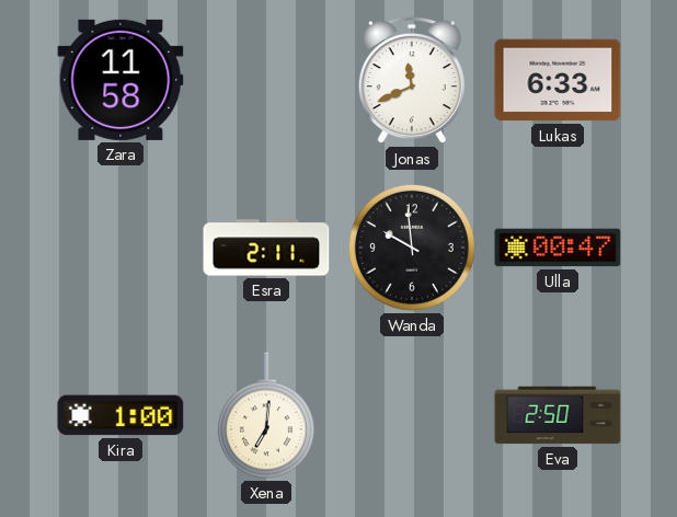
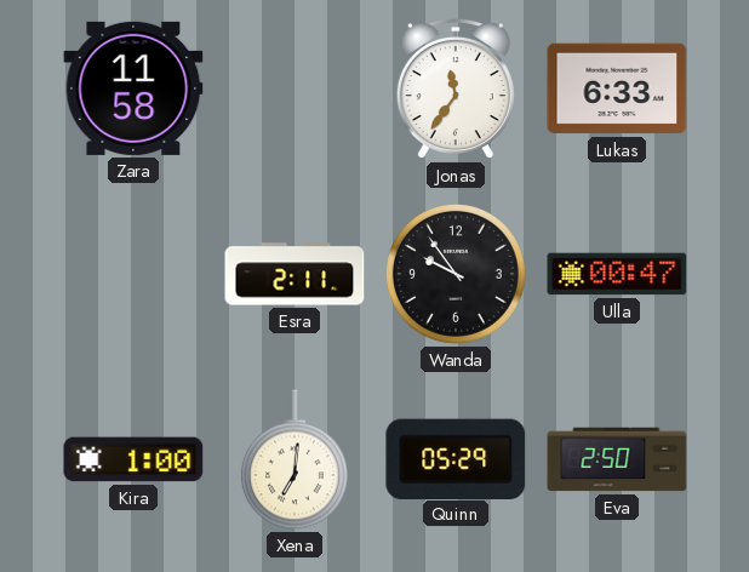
Jonas: 11:41 -> 11:36 (456, 88)
Wanda: 9:59 -> 9:54 (456, 274)
Quinn: none -> 05:29 (456, 458)
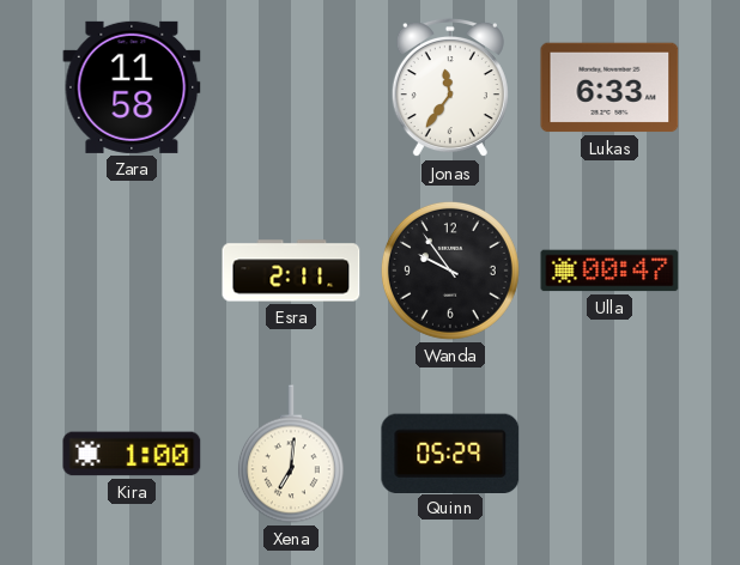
Eva: 2:50 -> none (617, 459)
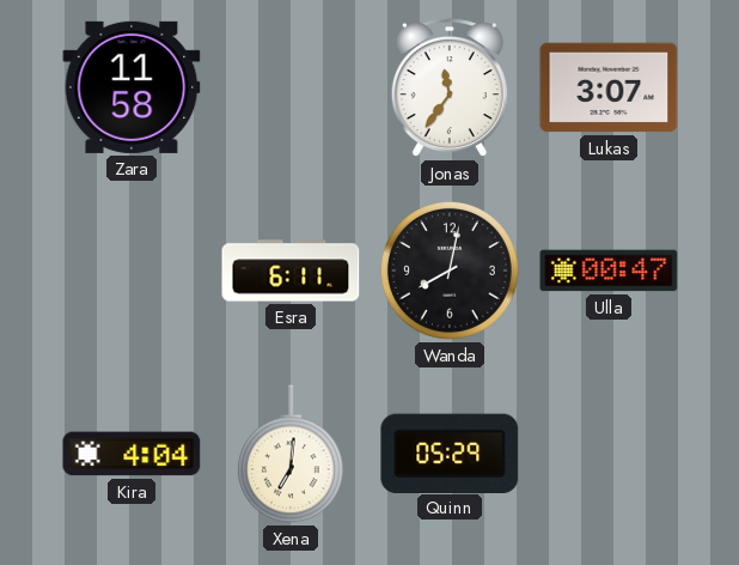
Lukas: 6:33 -> 3:07 (609, 87)
Esra: 2:11 -> 6:11 (291, 271)
Wanda: 9:54 -> 8:02 (450, 271)
Kira: 1:00 -> 4:04 (132, 454)
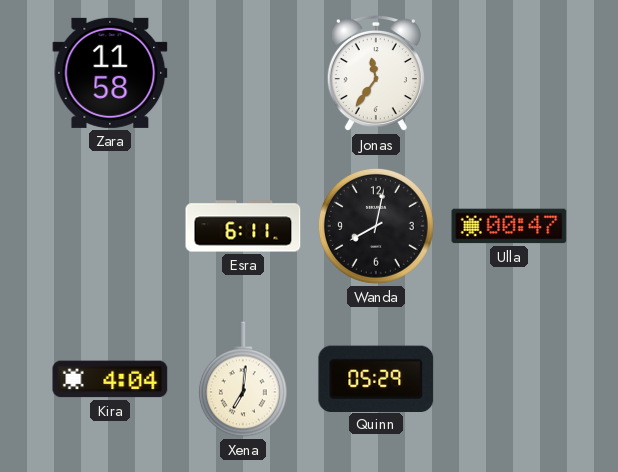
Lukas: 3:07 -> none (609, 87)
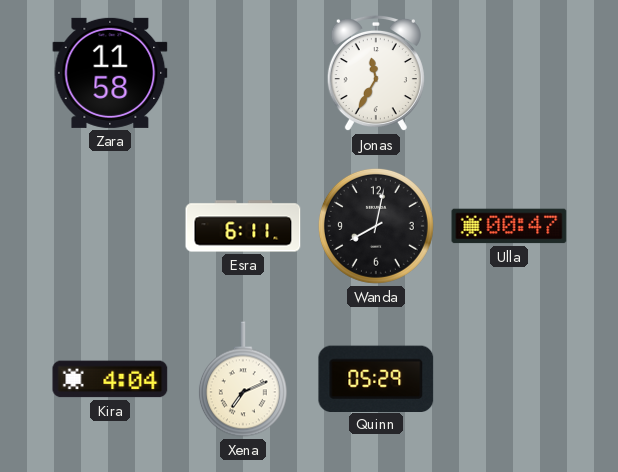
Jonas: 11:36 -> 11:35 (376, 73)
Xena: 7:01 -> 7:11 (243, 379)
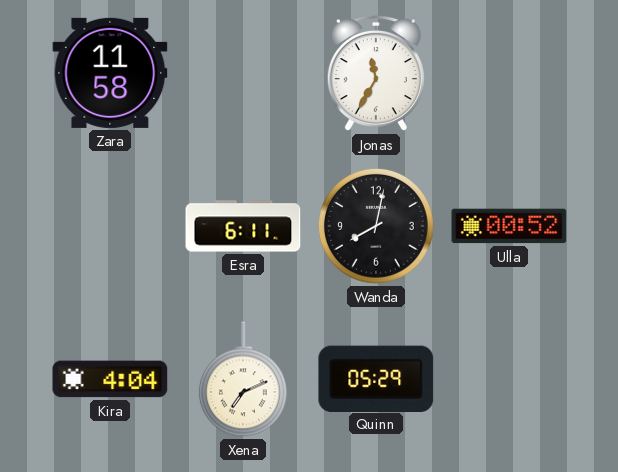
Ulla: 00:47 -> 00:52 (509, 226)
